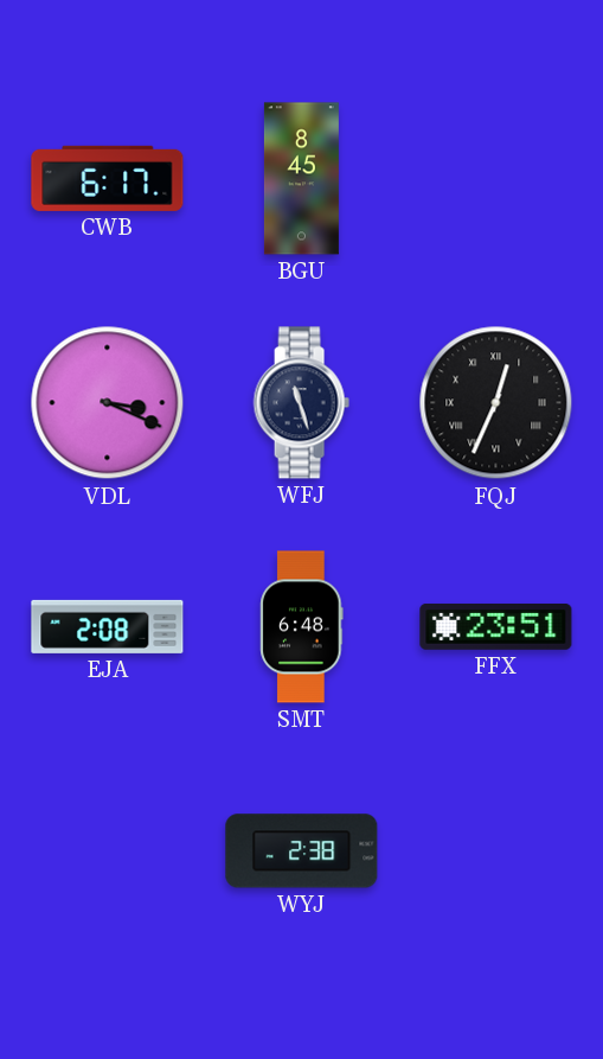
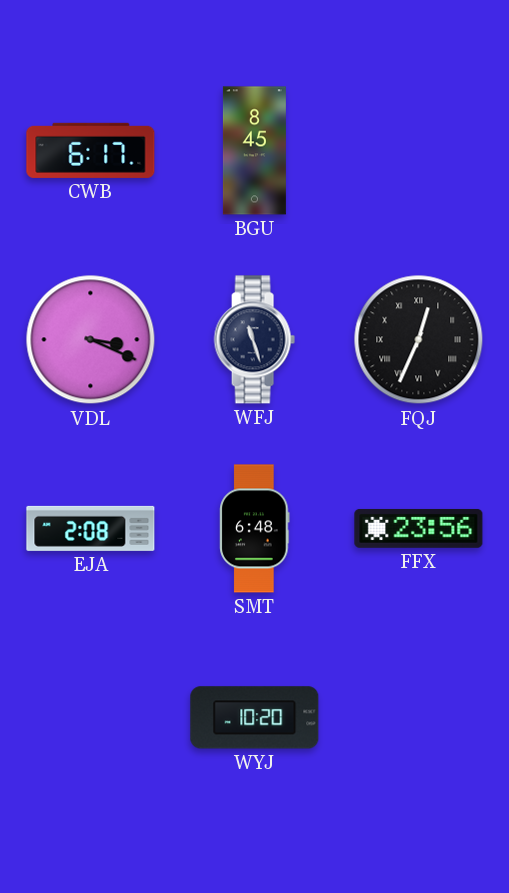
FFX: 23:51 -> 23:56 (419, 528)
WYJ: 2:38 -> 10:20 (255, 718)
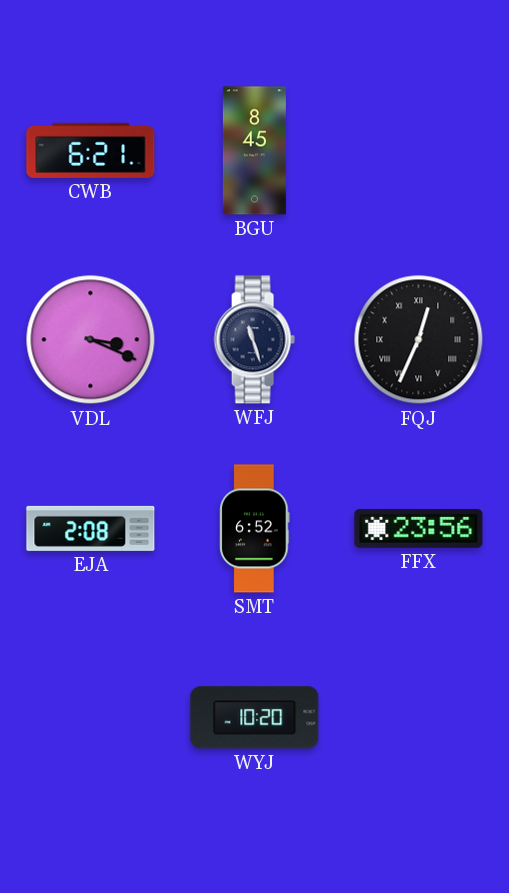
CWB: 6:17 -> 6:21 (91, 150)
SMT: 6:48 -> 6:52 (255, 529)
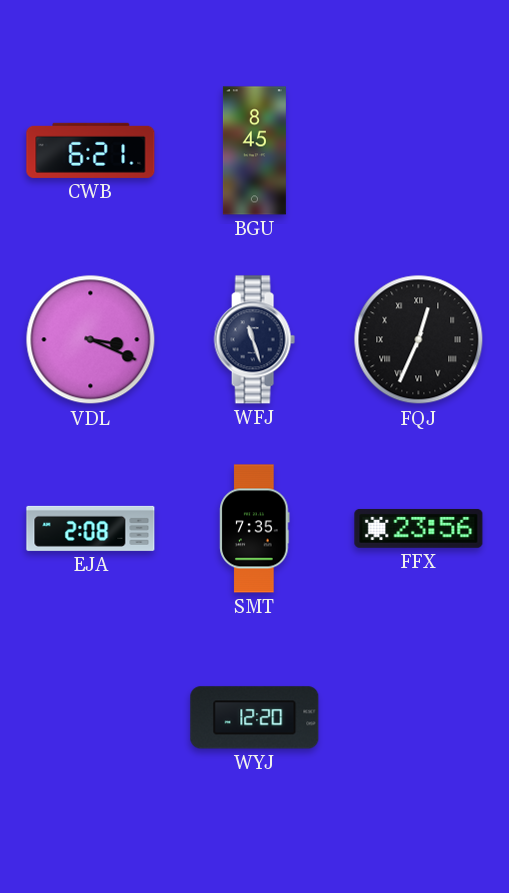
SMT: 6:52 -> 7:35 (255, 529)
WYJ: 10:20 -> 12:20 (255, 718)
